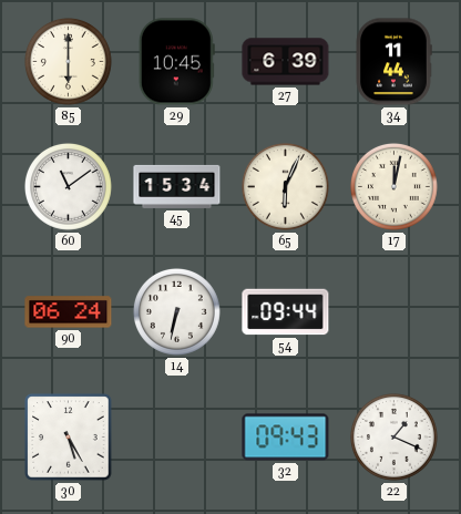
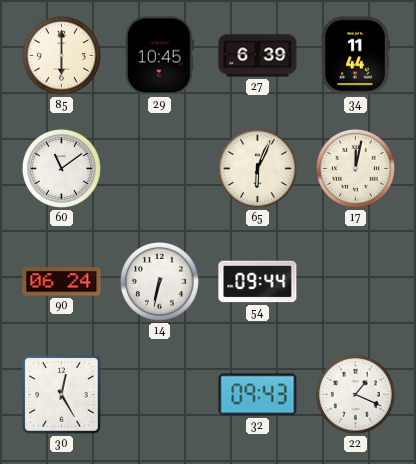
45: 15:34 -> none (177, 186)
30: 5:25 -> 12:25 (62, 395)
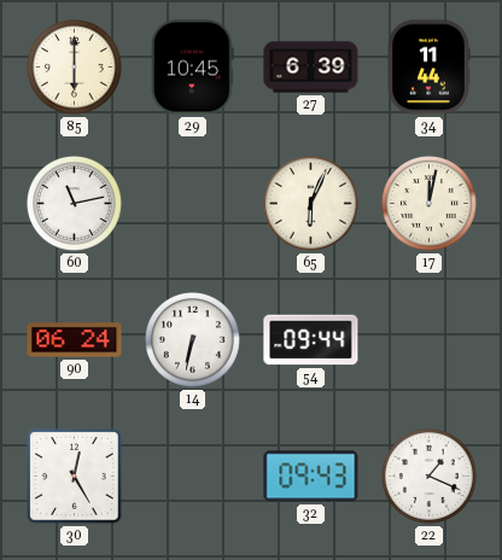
60: 11:09 -> 11:13 (74, 203)
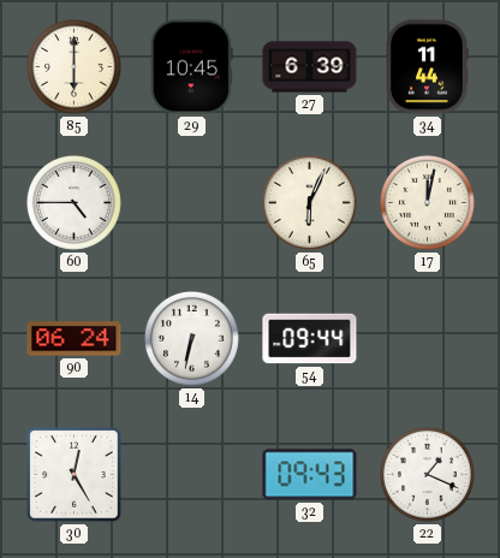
60: 11:13 -> 4:45 (73, 202)
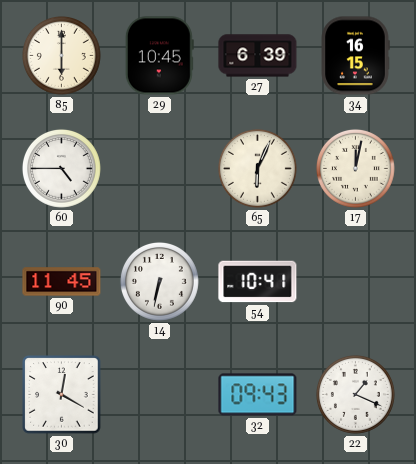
34: 11:44 -> 16:15 (355, 56)
90: 06:24 -> 11:45 (62, 282)
54: 09:44 -> 10:41 (258, 282)
30: 12:25 -> 12:20 (62, 395)
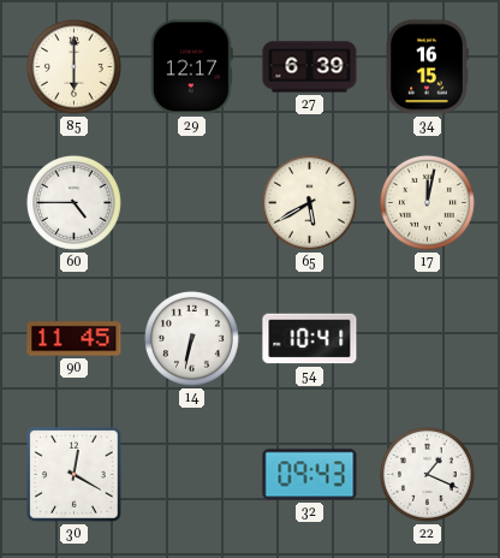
29: 10:45 -> 12:17 (191, 67)
65: 6:04 -> 5:40 (309, 202)
